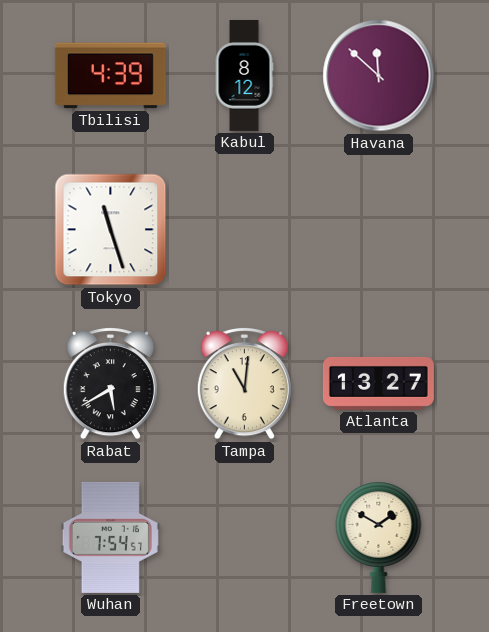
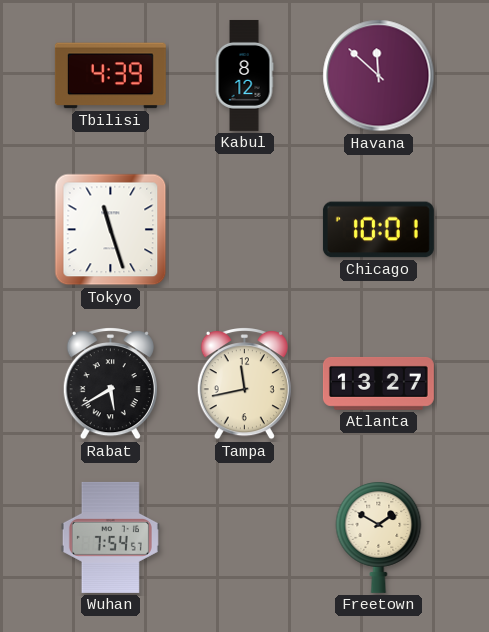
Chicago: none -> 10:01 (378, 230)
Tampa: 11:01 -> 11:43 (244, 384)
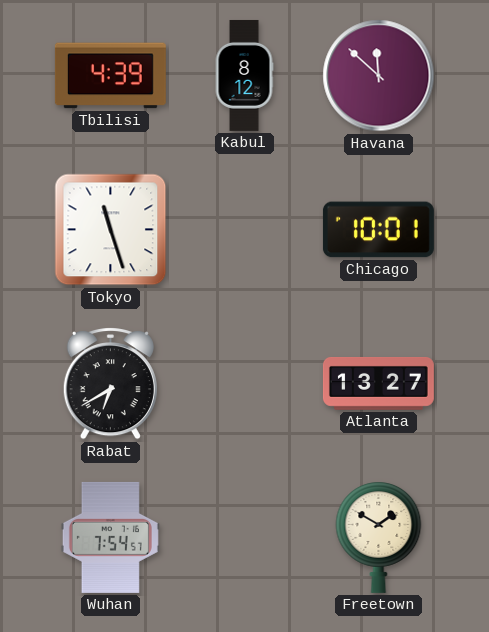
Rabat: 5:40 -> 6:40 (110, 384)
Tampa: 11:43 -> none (244, 384)
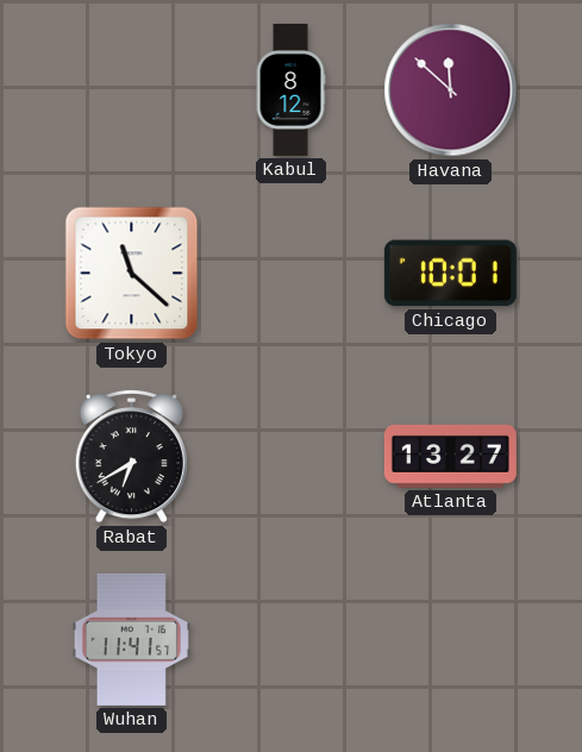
Tbilisi: 4:39 -> none (110, 76)
Tokyo: 11:27 -> 11:22 (132, 274)
Wuhan: 7:54 -> 11:41 (131, 639)
Freetown: 1:50 -> none (379, 537)
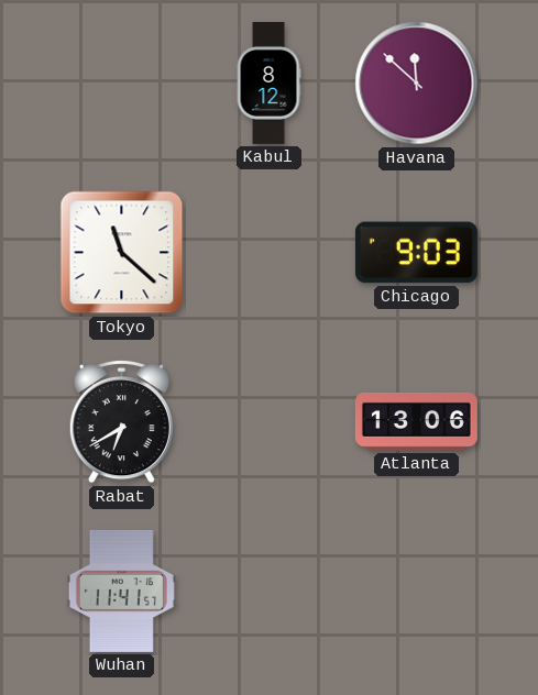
Chicago: 10:01 -> 9:03 (416, 253)
Atlanta: 13:27 -> 13:06 (416, 421)
